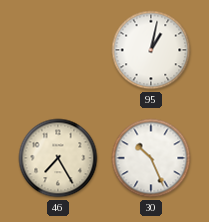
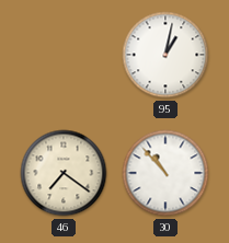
46: 7:25 -> 7:21 (64, 173)
30: 10:26 -> 10:53 (165, 173)
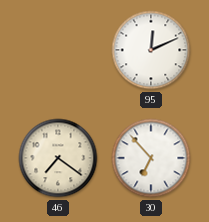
95: 1:02 -> 12:11 (151, 50)
30: 10:53 -> 6:53 (151, 158)
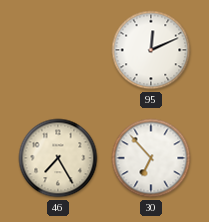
46: 7:21 -> 7:25 (58, 158)
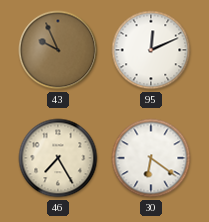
43: none -> 9:56 (58, 50)
30: 6:53 -> 6:21 (151, 158)
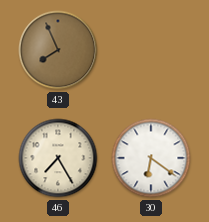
43: 9:56 -> 7:56 (58, 50)
95: 12:11 -> none (151, 50)
